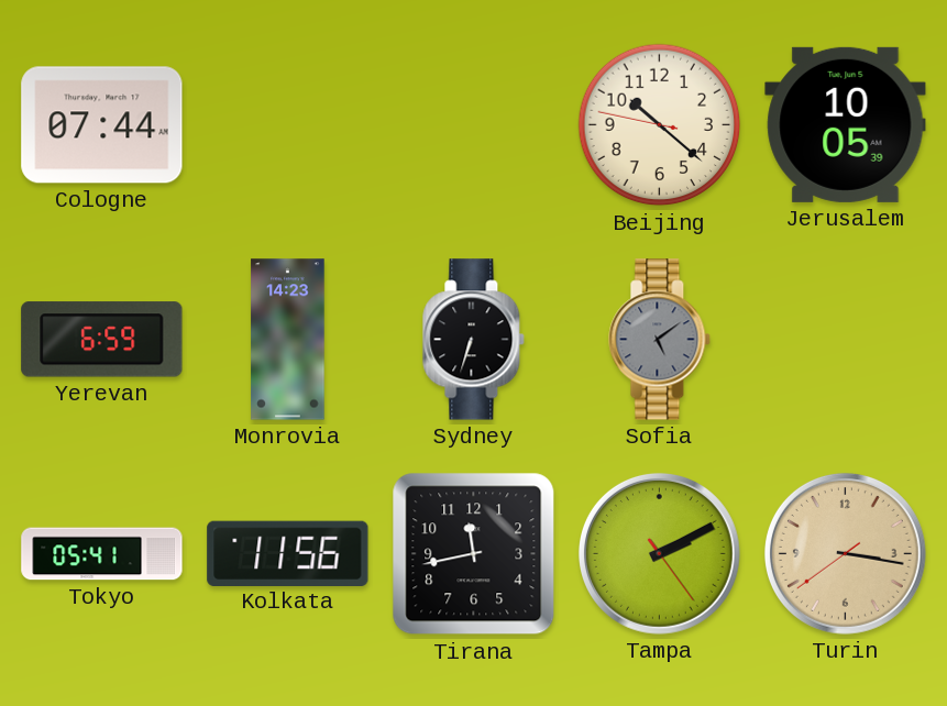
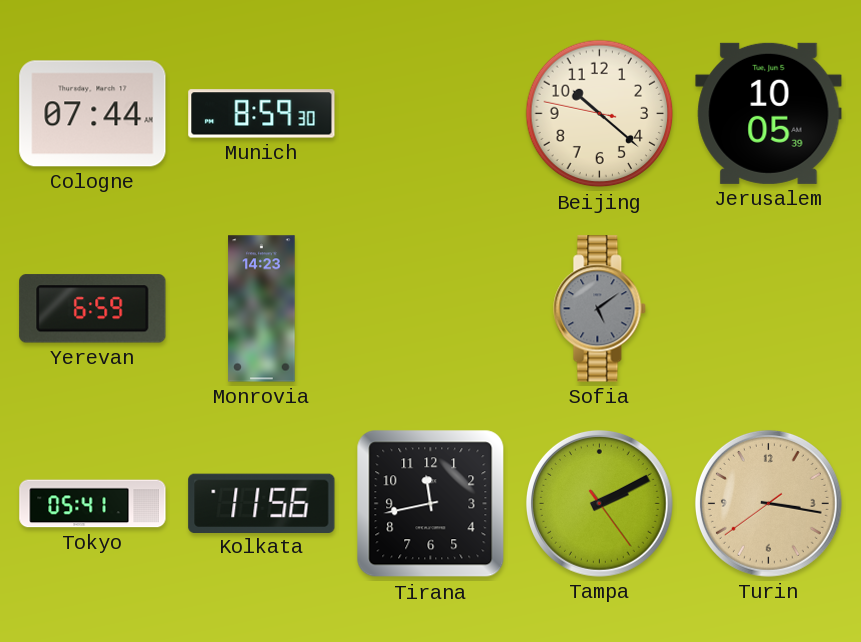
Munich: none -> 8:59 (262, 114)
Sydney: 6:33 -> none (474, 340)
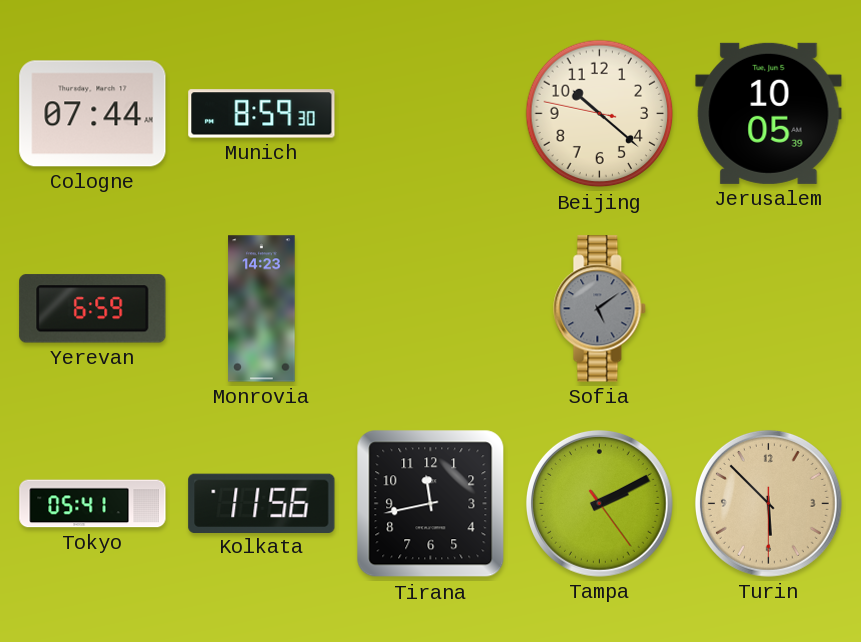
Turin: 3:16 -> 5:52 (768, 503)
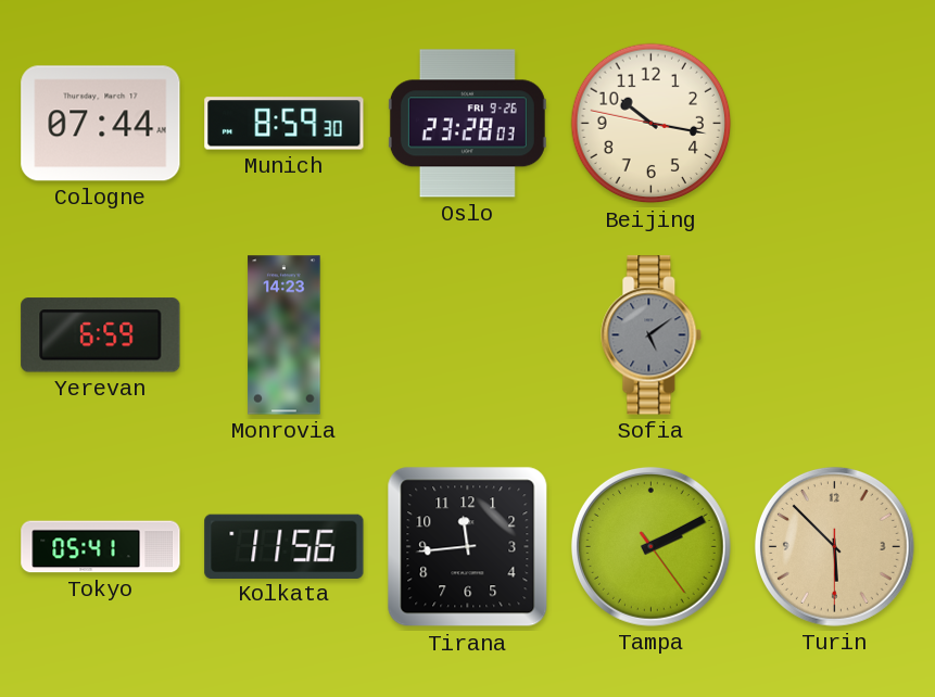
Oslo: none -> 23:28 (467, 124)
Beijing: 10:21 -> 10:16 (652, 124)
Jerusalem: 10:05 -> none (769, 113)
Tirana: 11:43 -> 11:44 (468, 547)
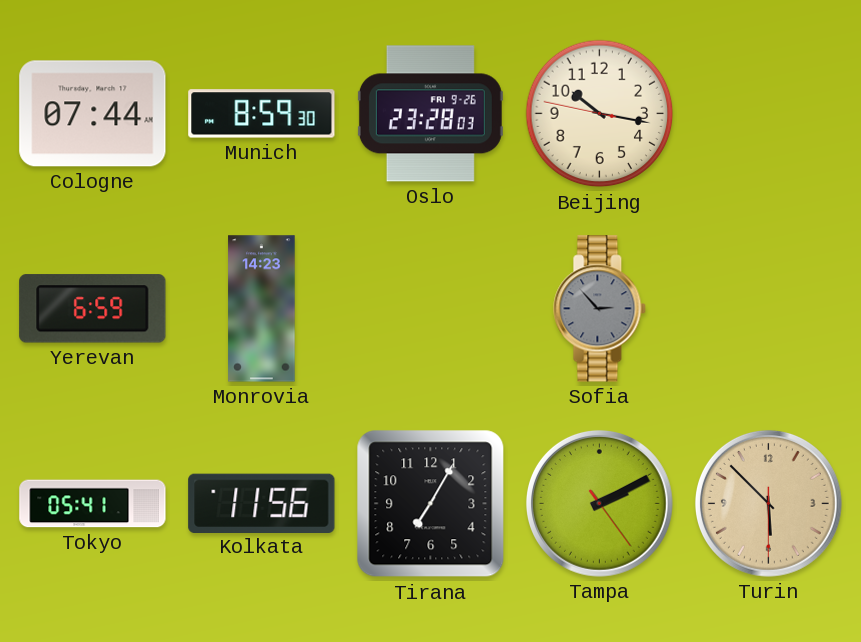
Sofia: 5:09 -> 2:53 (600, 309)
Tirana: 11:44 -> 7:05 (431, 504)
